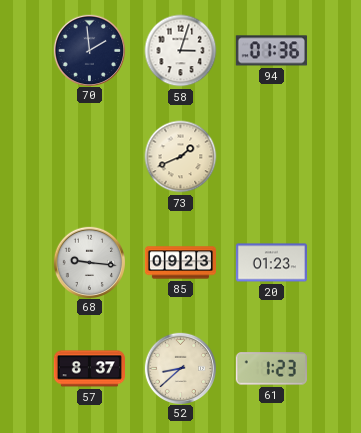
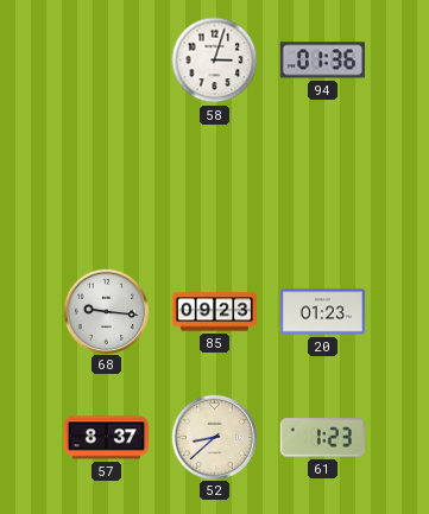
70: 1:59 -> none (89, 50)
73: 1:41 -> none (181, 157)
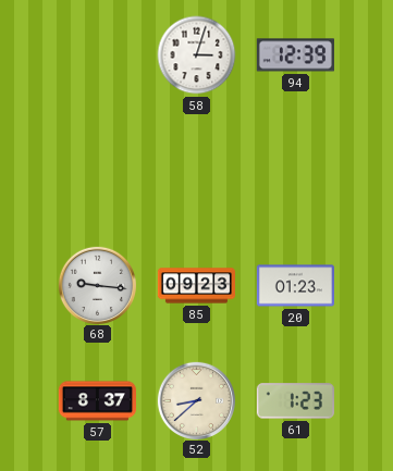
94: 01:36 -> 12:39 (295, 55)
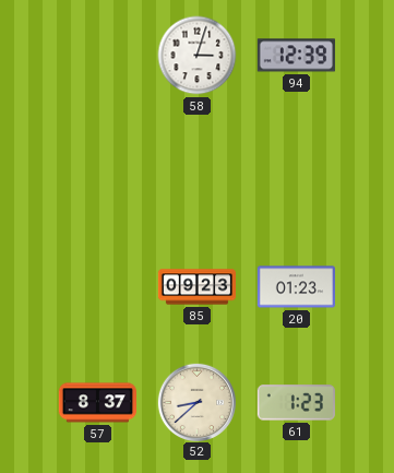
68: 9:16 -> none (97, 285)
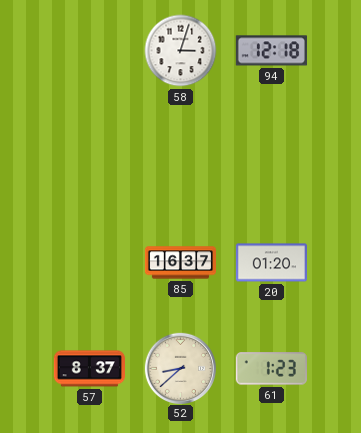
94: 12:39 -> 12:18 (271, 51)
85: 09:23 -> 16:37 (180, 263)
20: 01:23 -> 01:20 (271, 263)
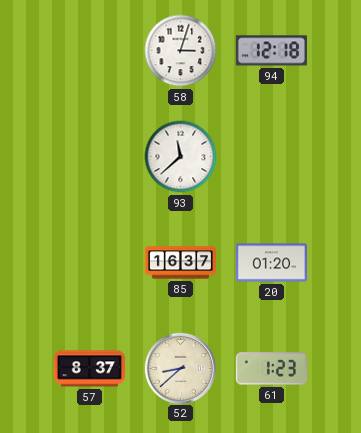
93: none -> 11:38 (181, 157)
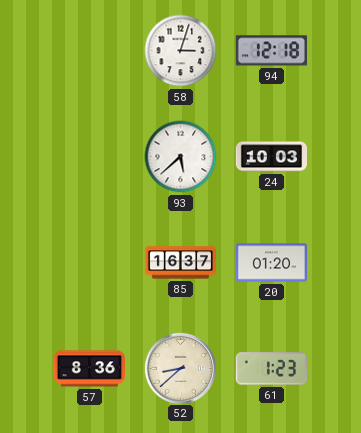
93: 11:38 -> 5:38 (181, 157)
24: none -> 10:03 (271, 157)
57: 8:37 -> 8:36 (89, 369)
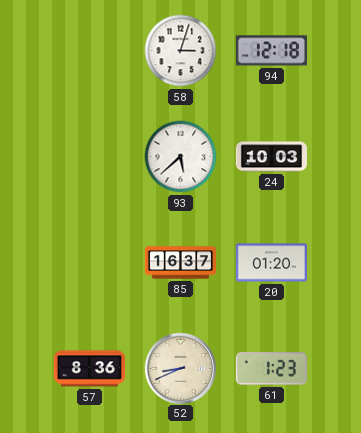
52: 8:38 -> 8:41 (180, 368)
